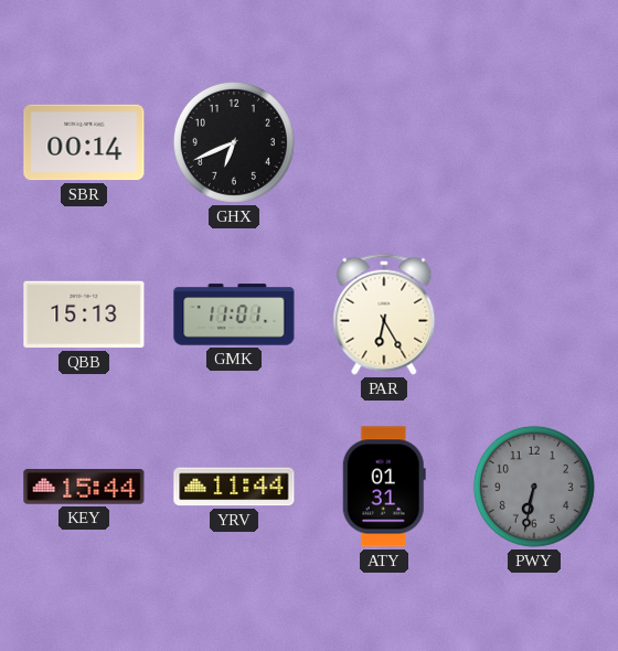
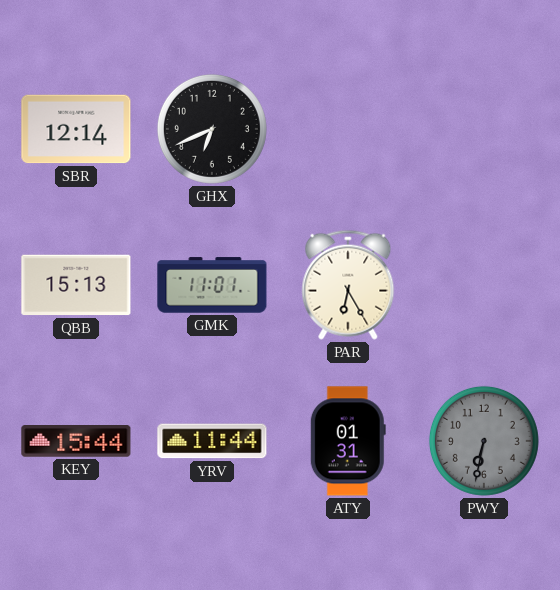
SBR: 00:14 -> 12:14 (76, 129)
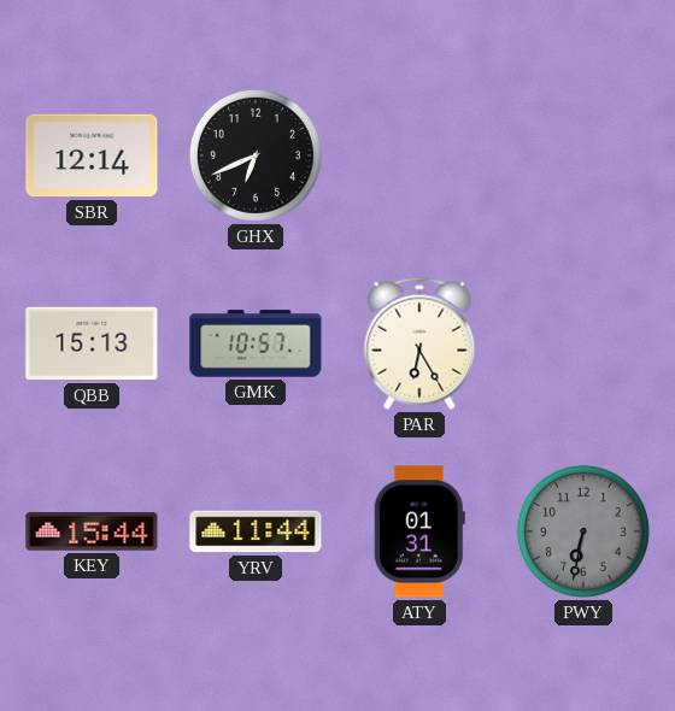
GMK: 11:01 -> 10:57 (256, 343)
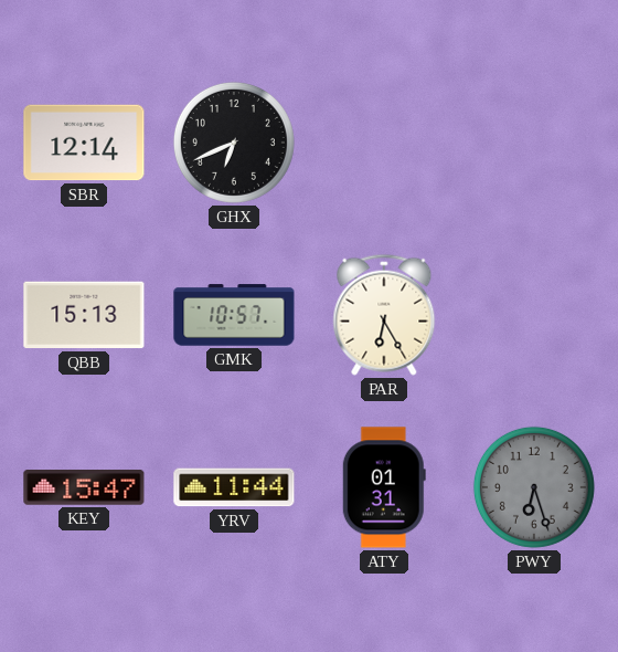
KEY: 15:44 -> 15:47 (84, 488)
PWY: 6:32 -> 6:27 (534, 487)
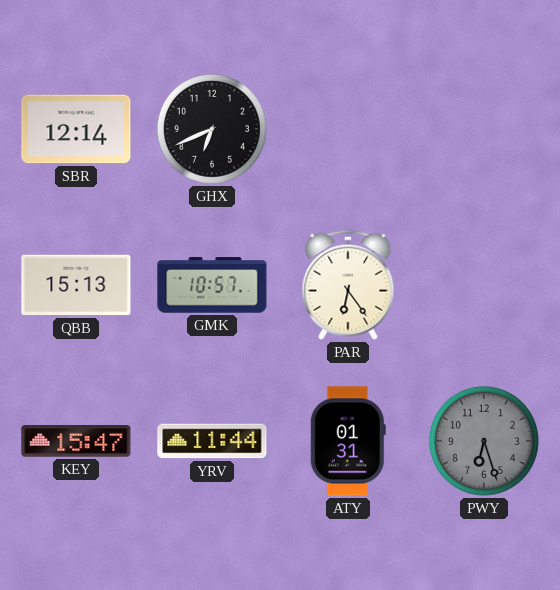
PAR: 6:25 -> 6:24 (348, 285)
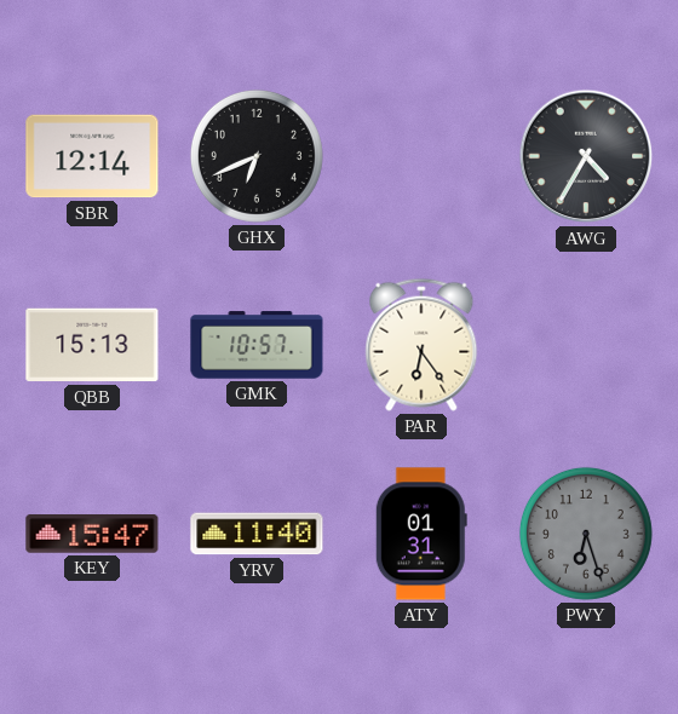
AWG: none -> 4:35 (586, 156)
YRV: 11:44 -> 11:40 (257, 534)
